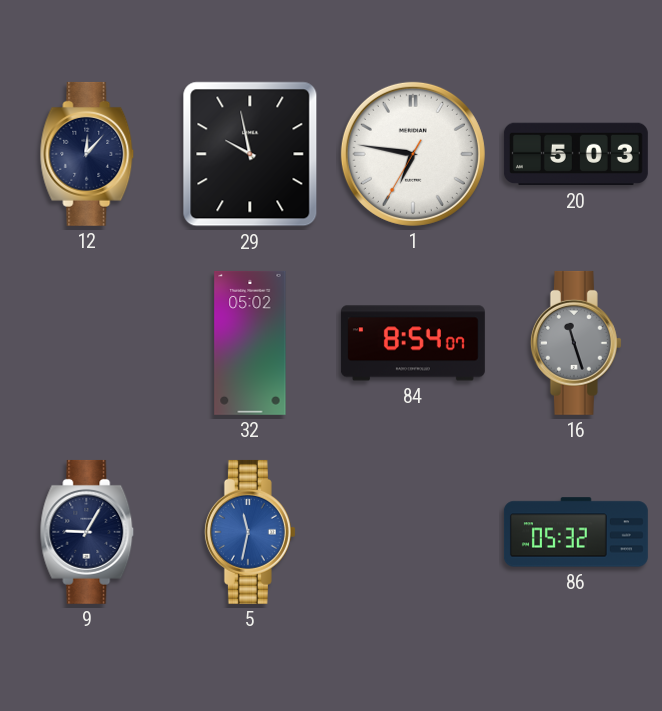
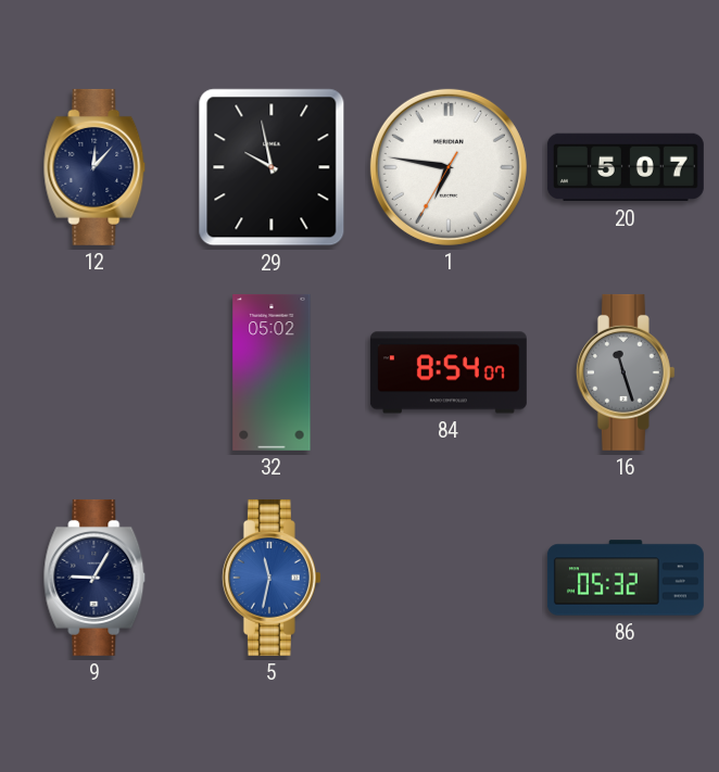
20: 5:03 -> 5:07 (626, 167)
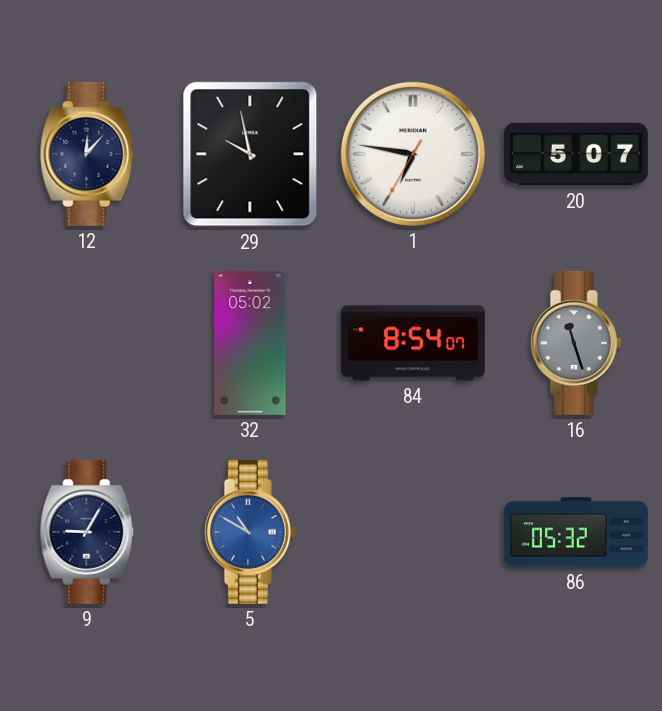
5: 11:32 -> 10:50 (250, 532)
